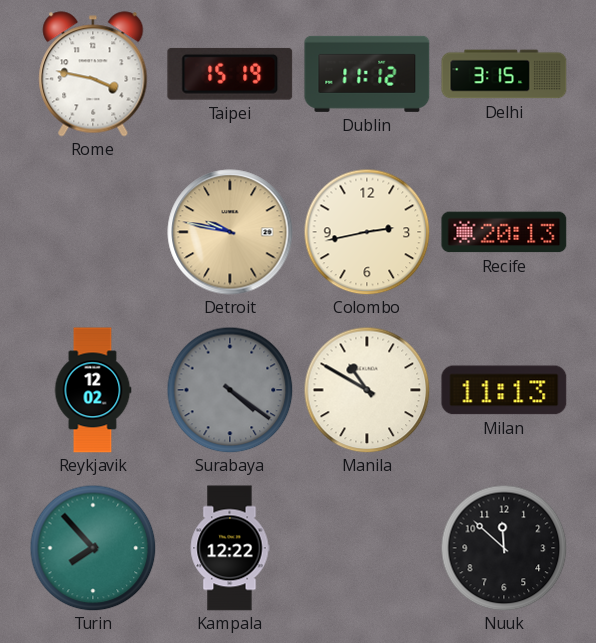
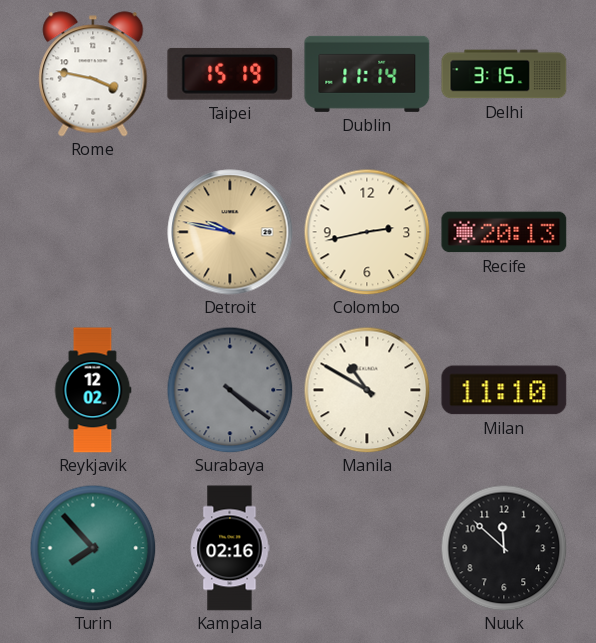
Dublin: 11:12 -> 11:14 (367, 74)
Milan: 11:13 -> 11:10 (504, 390)
Kampala: 12:22 -> 02:16 (230, 548)
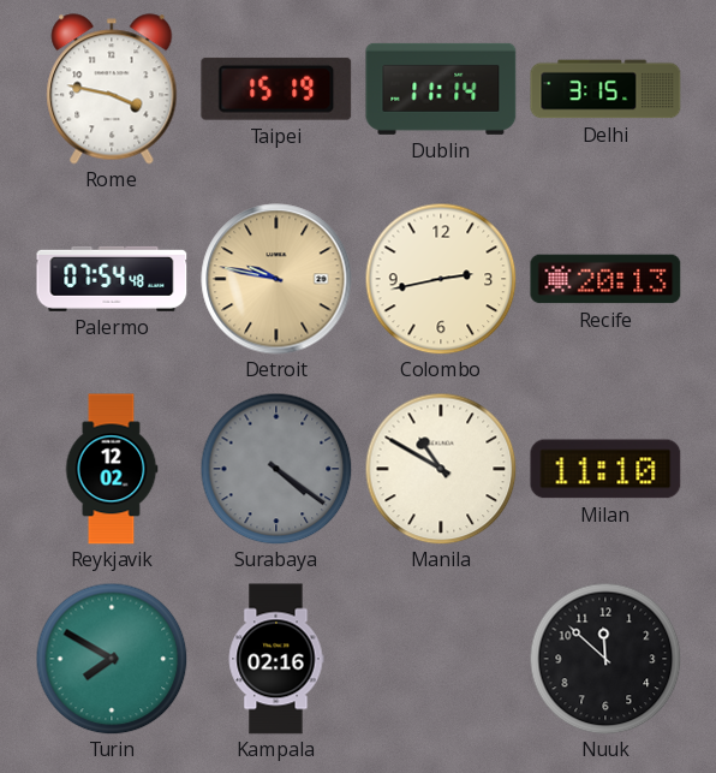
Palermo: none -> 07:54 (112, 279)
Turin: 7:53 -> 7:50 (112, 659)
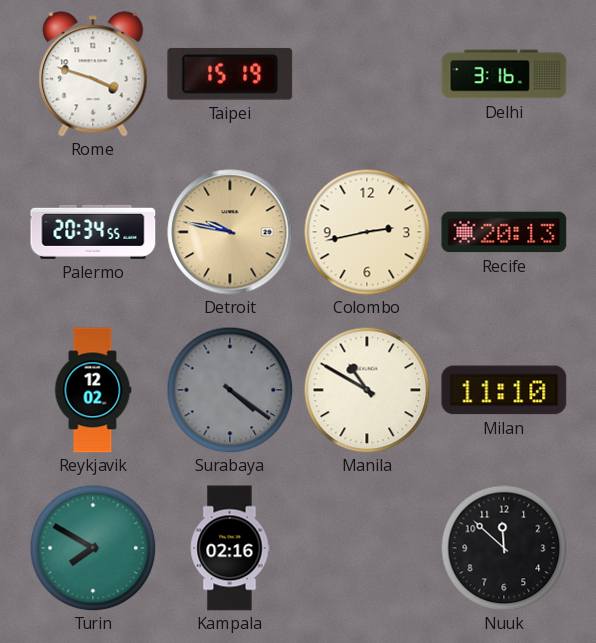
Rome: 3:47 -> 3:48 (93, 74)
Dublin: 11:14 -> none (441, 89)
Delhi: 3:15 -> 3:16 (504, 74)
Palermo: 07:54 -> 20:34 (93, 232)
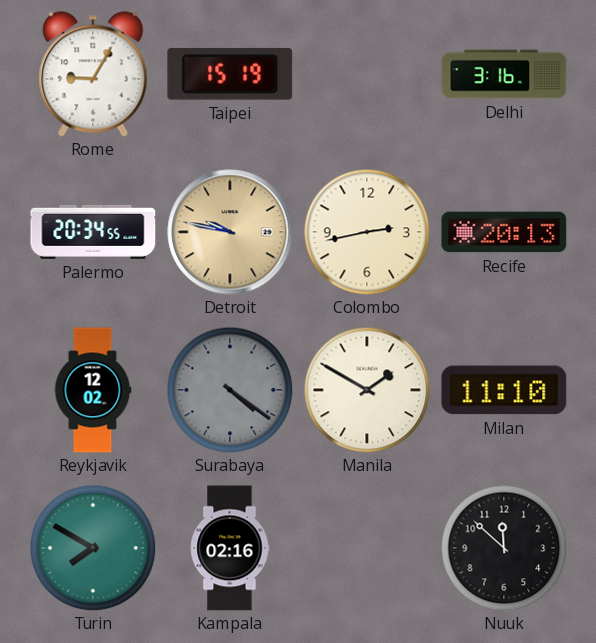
Rome: 3:48 -> 9:05 (93, 74)
Manila: 10:50 -> 1:50 (367, 390)
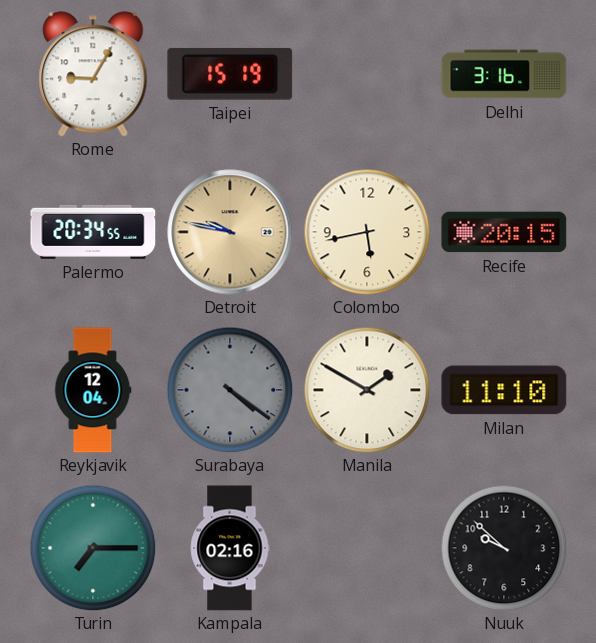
Colombo: 2:43 -> 5:43 (367, 232)
Recife: 20:13 -> 20:15 (504, 232)
Reykjavik: 12:02 -> 12:04 (93, 390)
Turin: 7:50 -> 7:15 (93, 548)
Nuuk: 11:52 -> 9:52 (504, 548)
